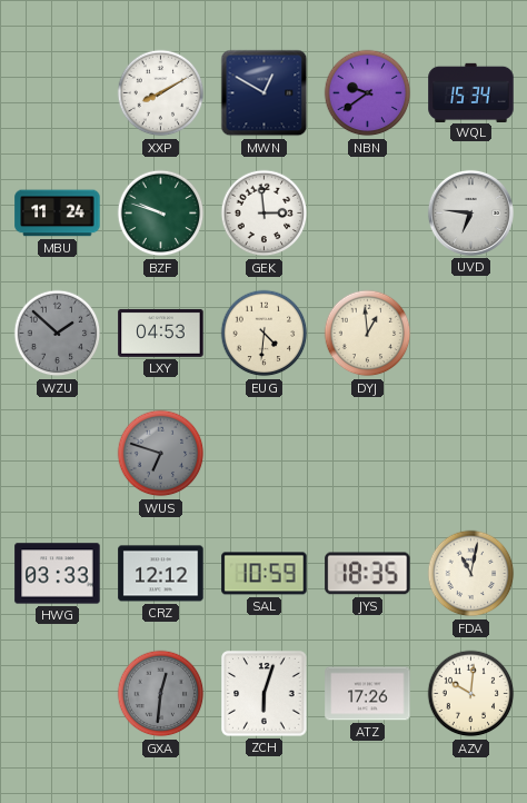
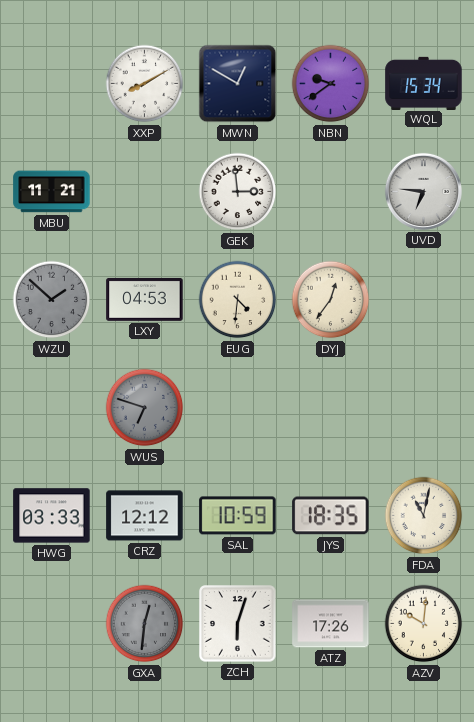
MBU: 11:24 -> 11:21 (52, 192)
BZF: 9:48 -> none (161, 214)
DYJ: 12:59 -> 12:36 (331, 300)
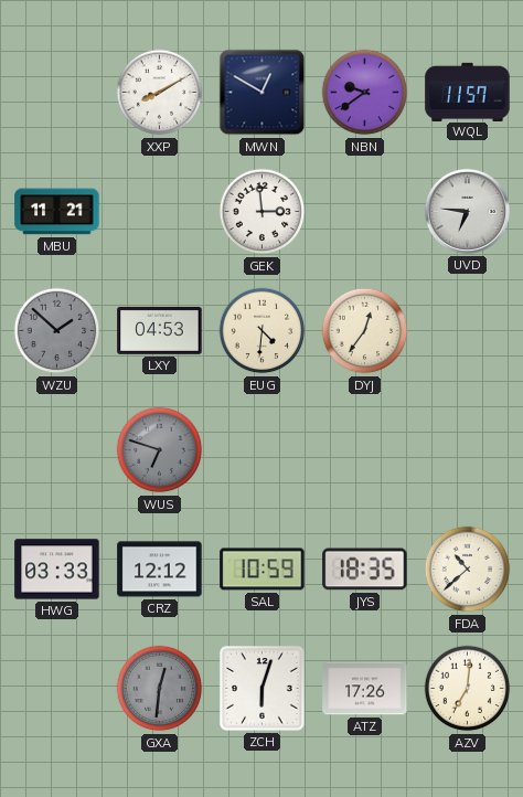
WQL: 15:34 -> 11:57 (468, 92)
FDA: 11:02 -> 10:38 (468, 570)
AZV: 10:01 -> 7:01 (468, 689)
